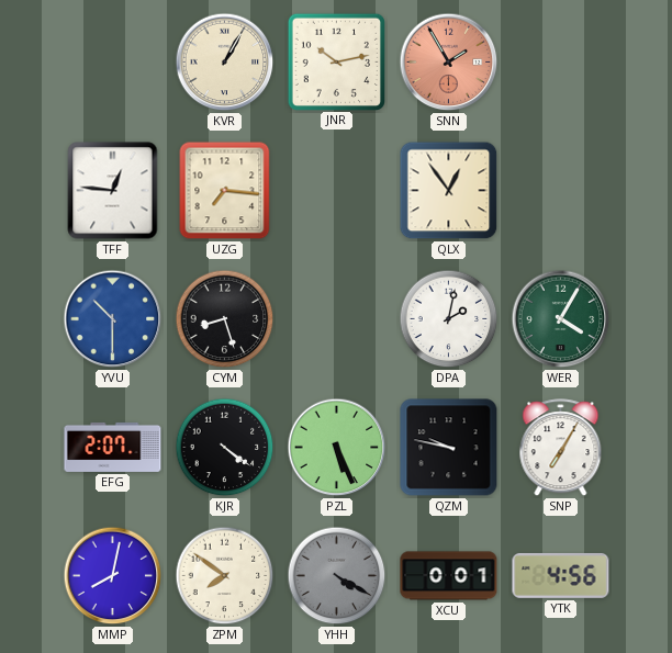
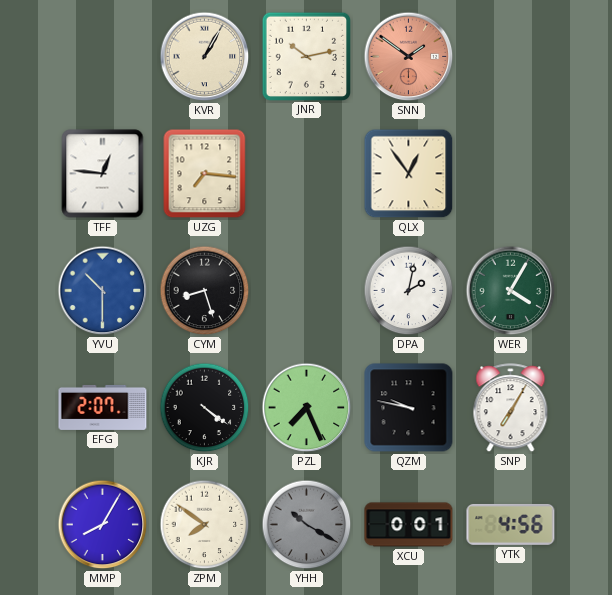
SNN: 1:55 -> 1:51 (409, 57)
PZL: 5:26 -> 7:26 (307, 408)
MMP: 8:02 -> 8:05 (103, 525)
YHH: 4:20 -> 10:20 (307, 525)
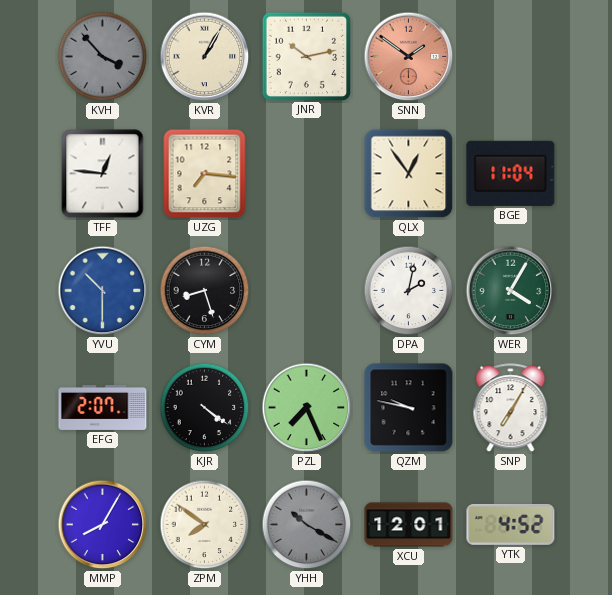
KVH: none -> 3:53 (103, 57)
BGE: none -> 11:04 (511, 173)
XCU: 0:01 -> 12:01 (409, 525)
YTK: 4:56 -> 4:52 (511, 524)
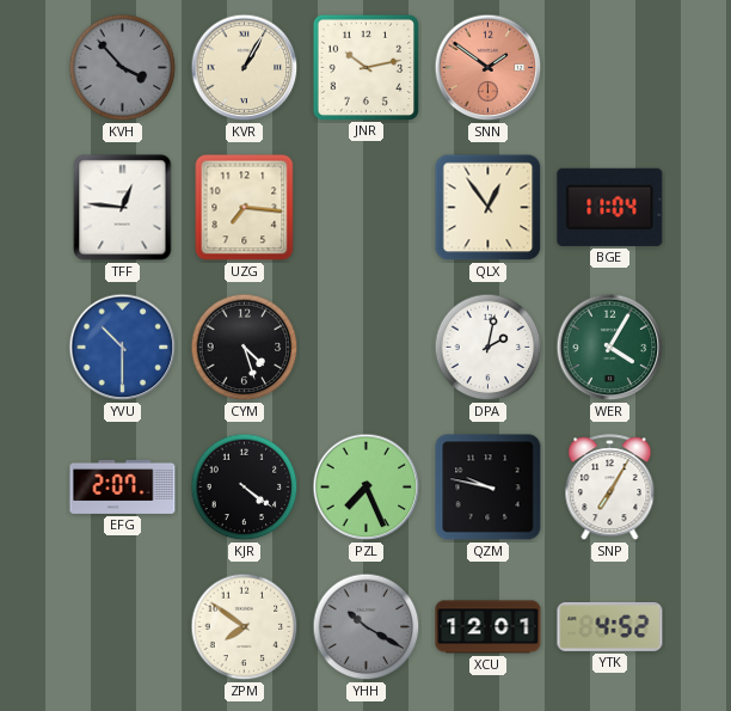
CYM: 8:27 -> 4:27 (245, 348)
MMP: 8:05 -> none (103, 525)
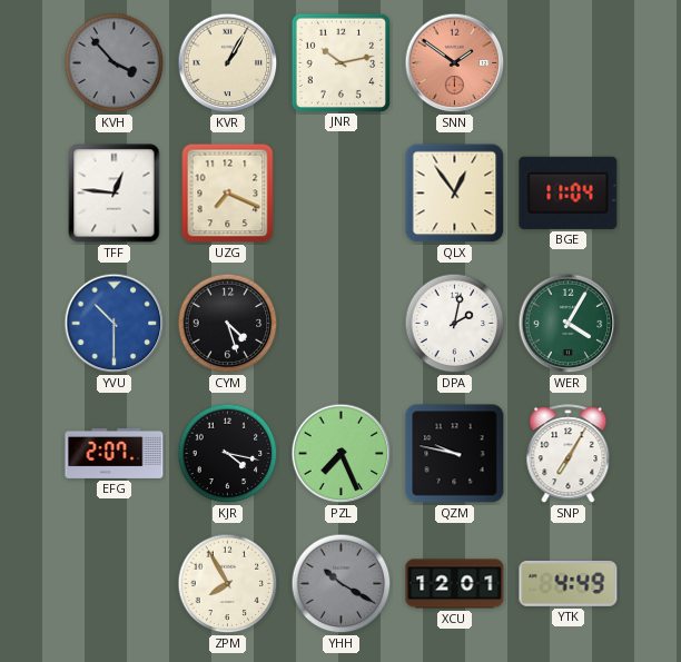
UZG: 7:16 -> 7:19 (228, 194)
KJR: 4:21 -> 4:17 (228, 454)
ZPM: 7:51 -> 7:55 (228, 584)
YTK: 4:52 -> 4:49 (569, 583)
